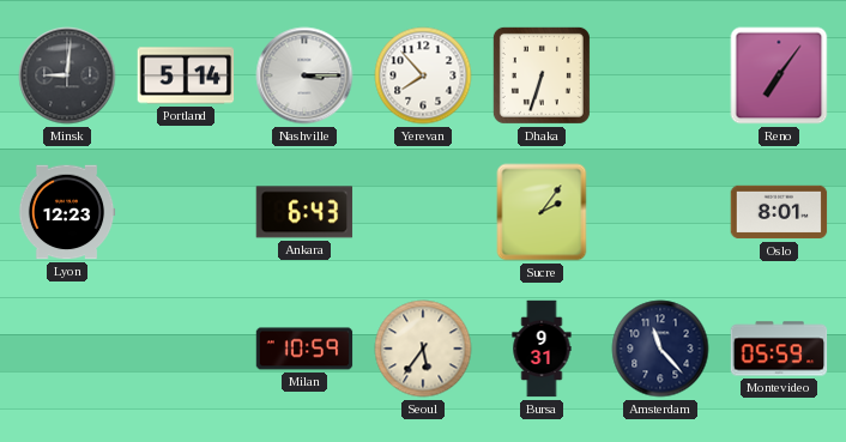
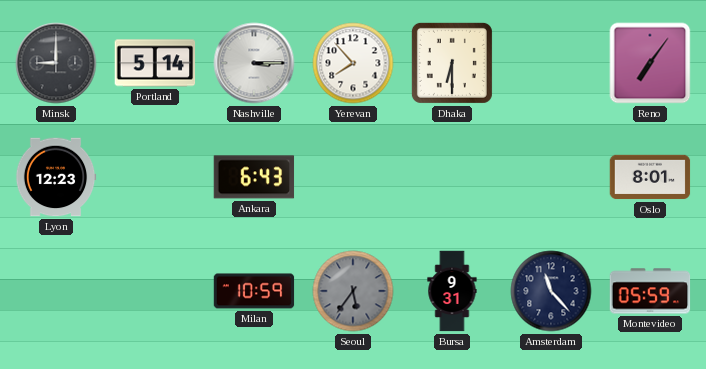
Minsk: 9:01 -> 9:00 (56, 63)
Dhaka: 6:33 -> 6:30 (452, 63)
Sucre: 2:06 -> none (542, 212)
Seoul dial: cream -> grey (353, 291)
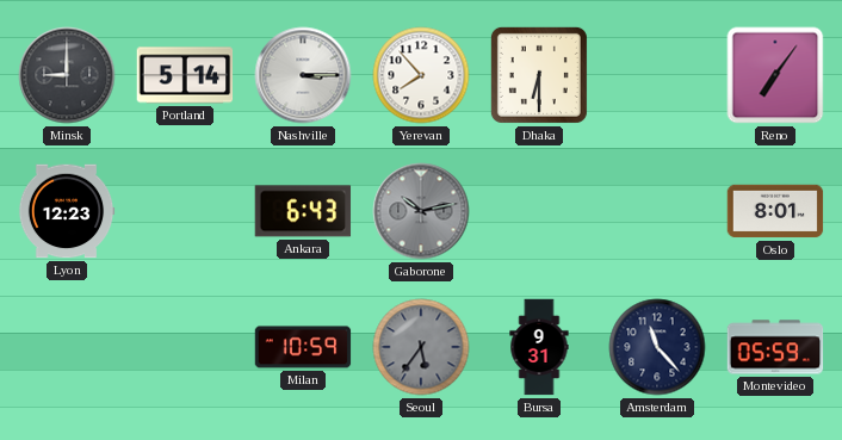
Gaborone: none -> 10:13 (421, 211)
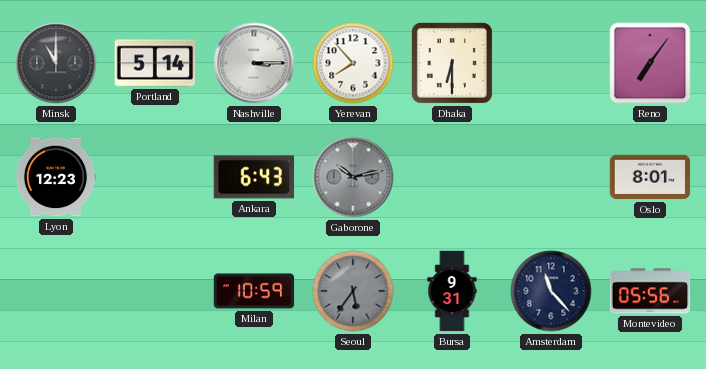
Minsk: 9:00 -> 11:00 (56, 63)
Montevideo: 05:59 -> 05:56 (650, 291)
